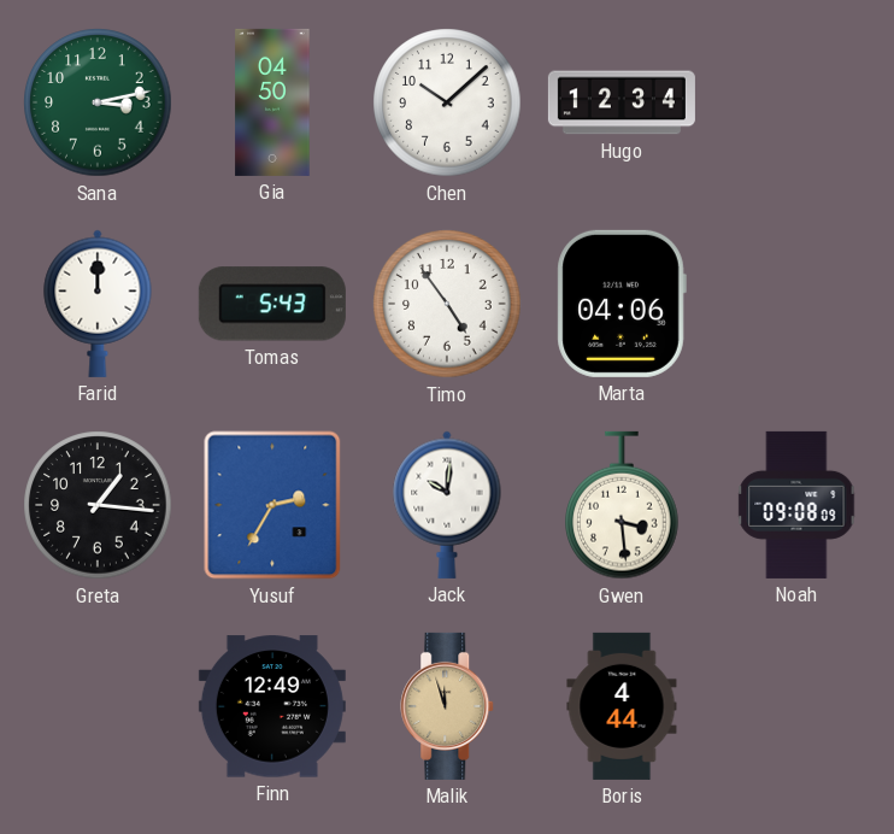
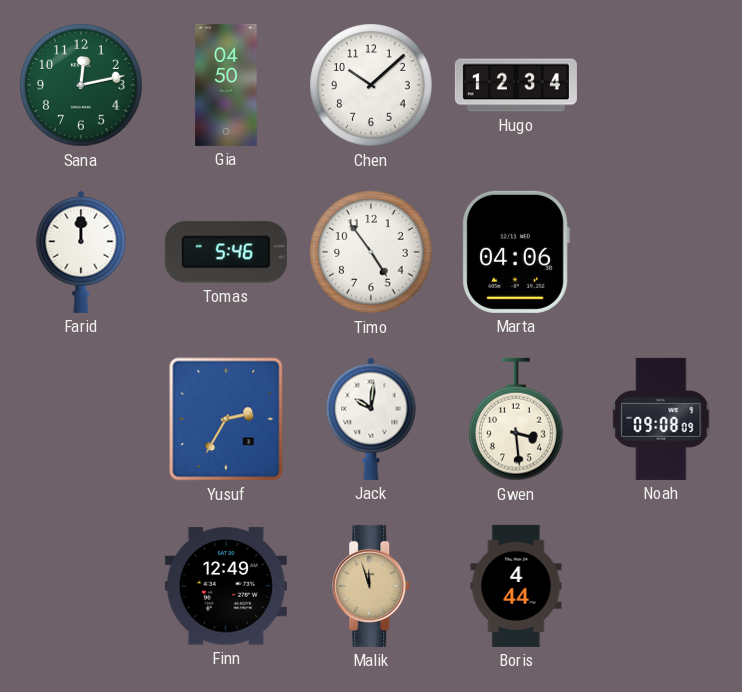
Sana: 3:13 -> 12:13 (81, 85)
Tomas: 5:43 -> 5:46 (226, 252)
Greta: 1:16 -> none (98, 505)
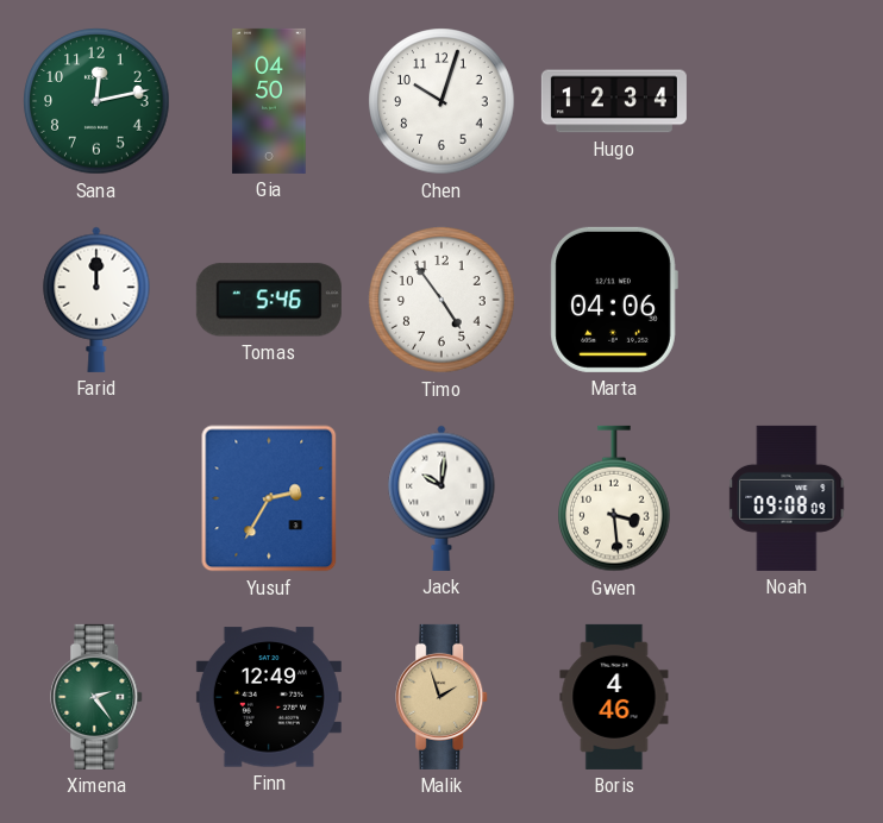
Chen: 10:08 -> 10:03 (441, 101)
Ximena: none -> 2:24 (98, 697)
Malik: 11:57 -> 1:57 (443, 697)
Boris: 4:44 -> 4:46 (614, 697)
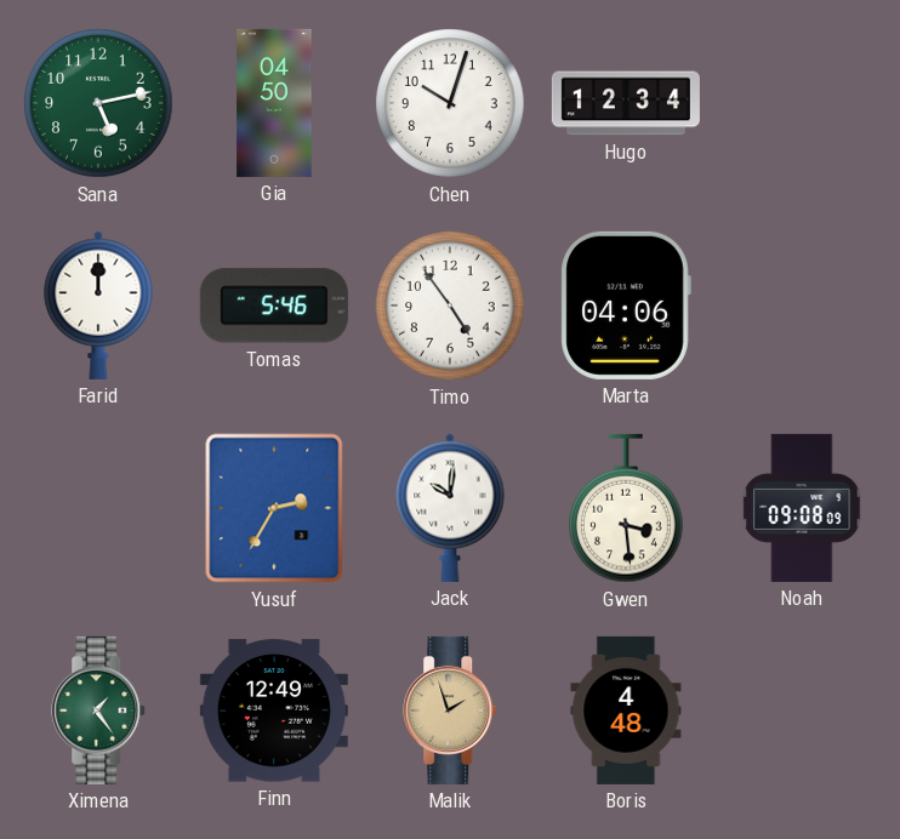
Sana: 12:13 -> 5:13 (98, 103)
Ximena: 2:24 -> 1:24 (99, 710)
Boris: 4:46 -> 4:48 (626, 710)
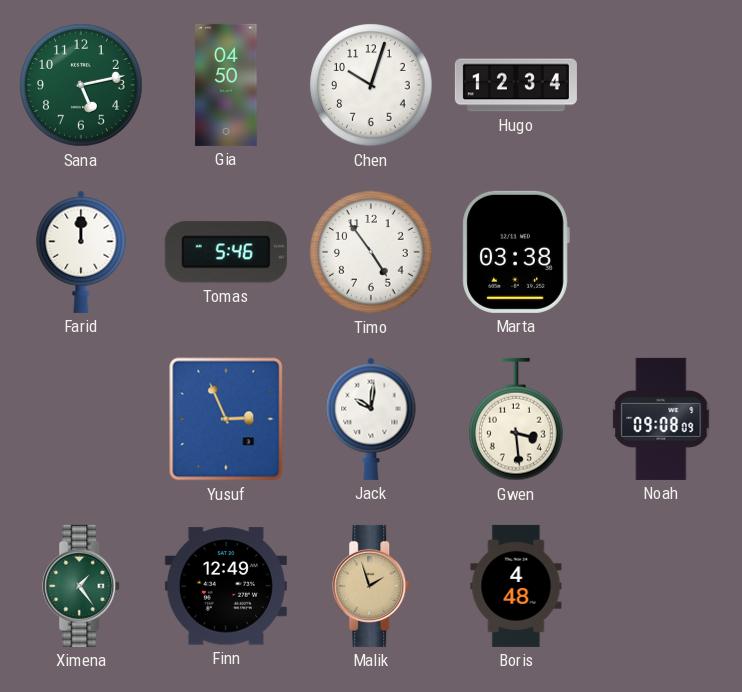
Marta: 04:06 -> 03:38 (516, 252)
Yusuf: 2:35 -> 2:56 (226, 419)
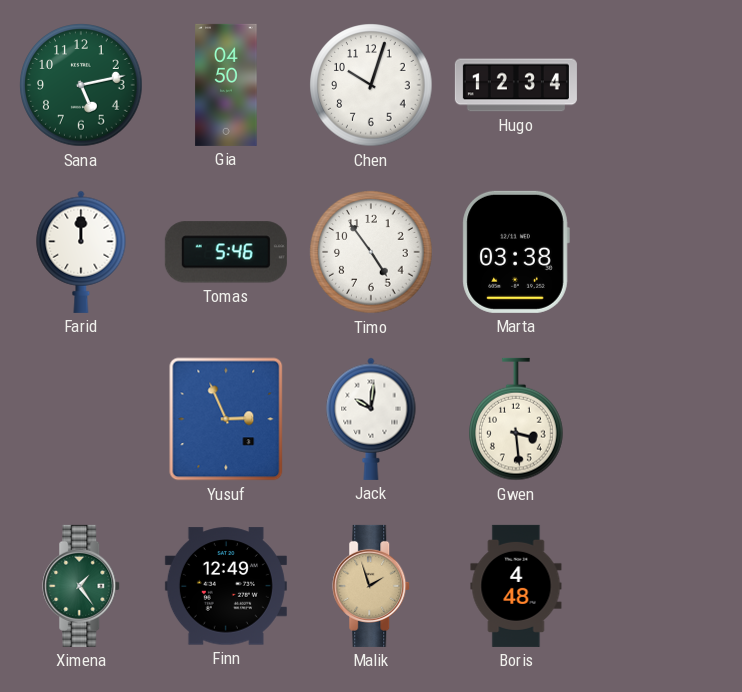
Noah: 09:08 -> none (661, 419)
